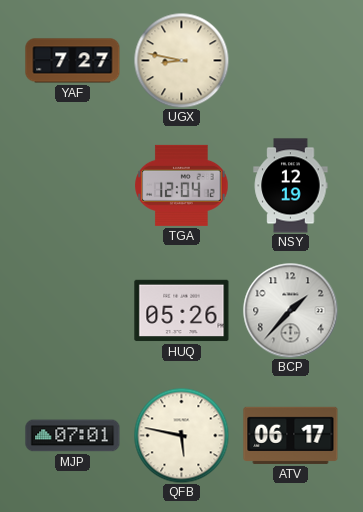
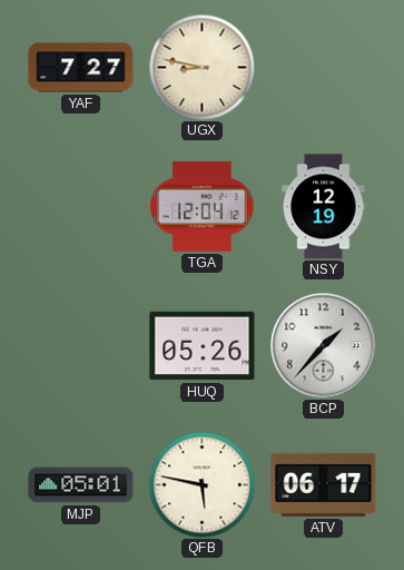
MJP: 07:01 -> 05:01 (81, 485)
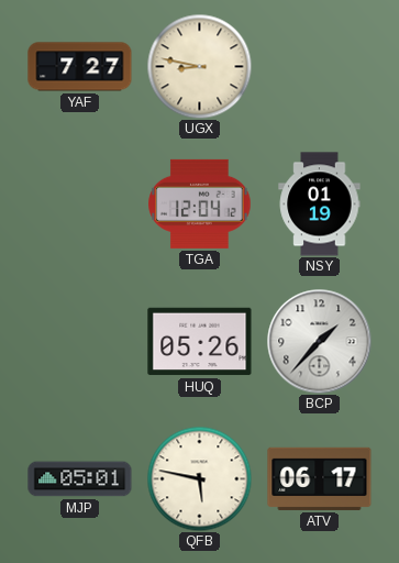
NSY: 12:19 -> 01:19 (320, 205)
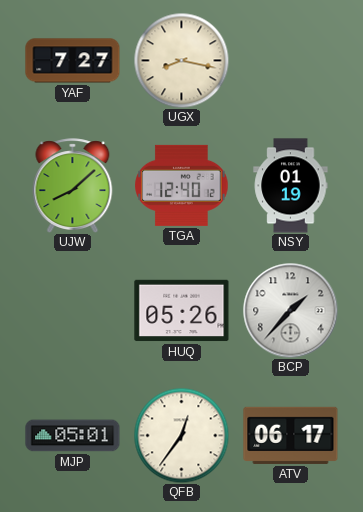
UGX: 8:47 -> 8:17 (181, 60)
UJW: none -> 8:08 (73, 185)
TGA: 12:04 -> 12:40 (182, 185)
QFB: 5:47 -> 12:36 (181, 435)
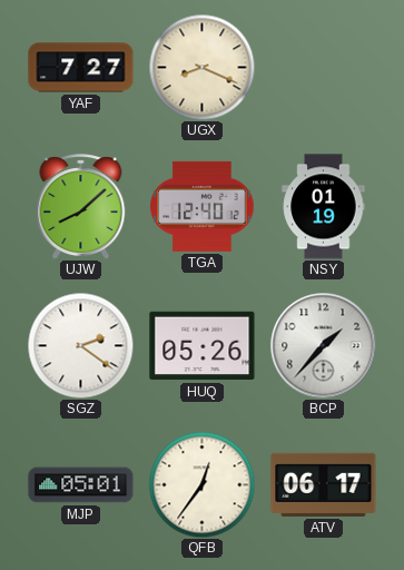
UGX: 8:17 -> 8:19 (201, 67)
SGZ: none -> 2:21 (80, 345)
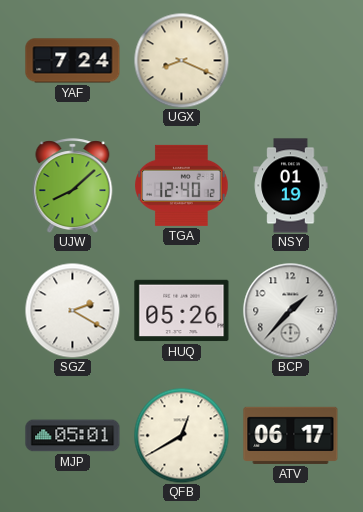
YAF: 7:27 -> 7:24 (73, 61)
SGZ: 2:21 -> 2:20 (72, 310)
QFB: 12:36 -> 12:40 (181, 435)
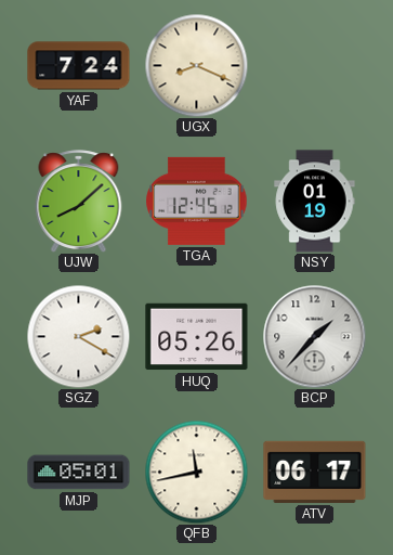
TGA: 12:40 -> 12:45 (197, 201)
QFB: 12:40 -> 11:43 (196, 472)
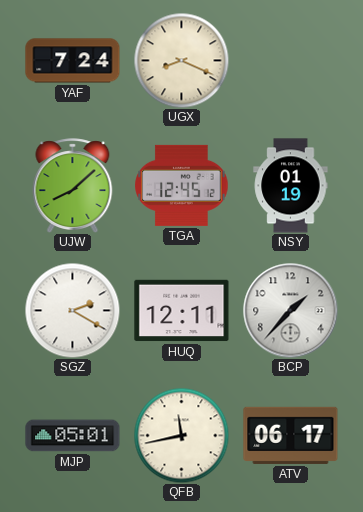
HUQ: 05:26 -> 12:11 (182, 311)
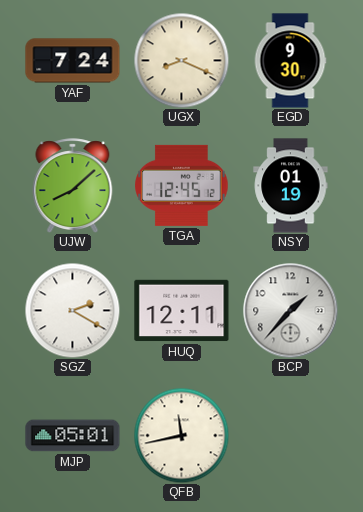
EGD: none -> 9:30 (290, 61)
ATV: 06:17 -> none (291, 435)
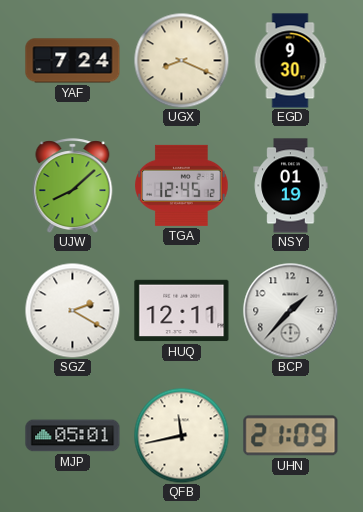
UHN: none -> 21:09 (291, 436)
